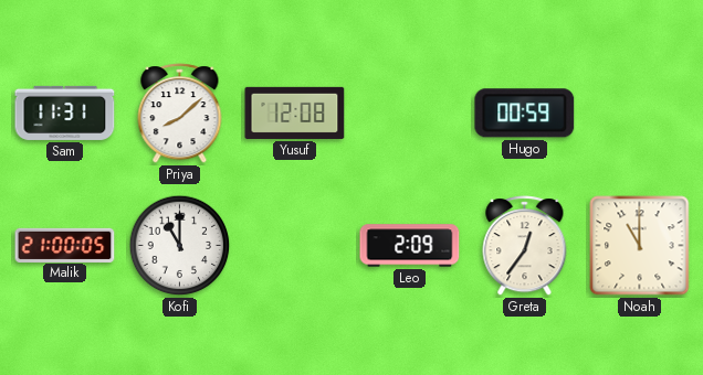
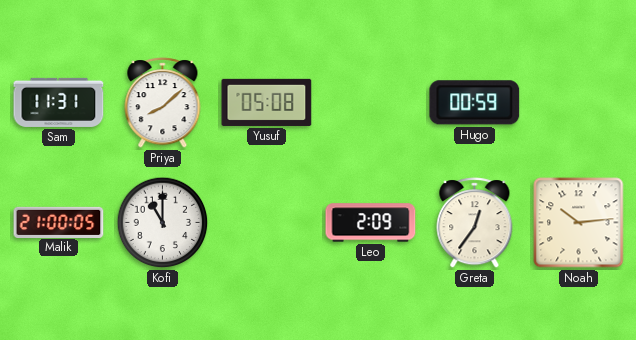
Yusuf: 12:08 -> 05:08 (267, 102)
Noah: 11:00 -> 10:14 (579, 223)
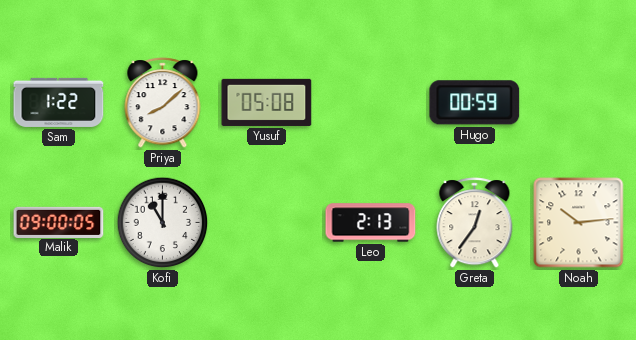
Sam: 11:31 -> 1:22 (59, 102)
Malik: 21:00 -> 09:00 (59, 222)
Leo: 2:09 -> 2:13 (371, 223)
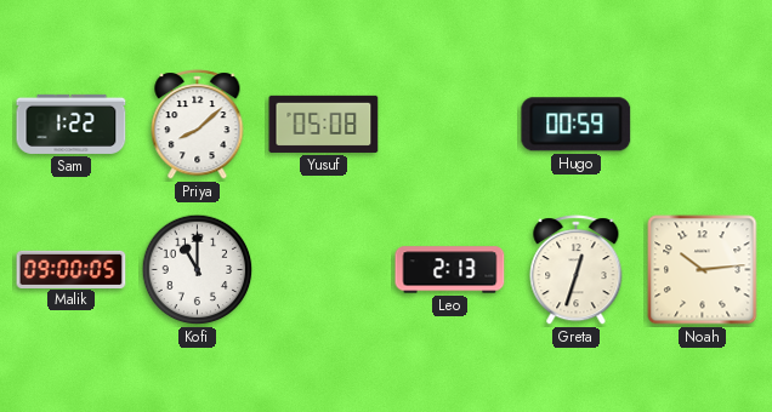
Greta: 12:36 -> 12:33 (577, 270)
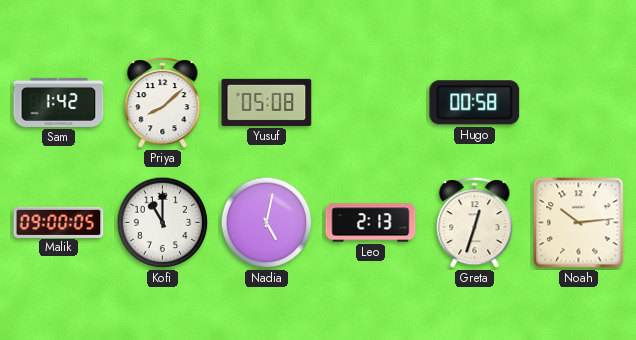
Sam: 1:22 -> 1:42 (59, 102)
Hugo: 00:59 -> 00:58 (475, 103)
Nadia: none -> 5:02 (267, 223)
